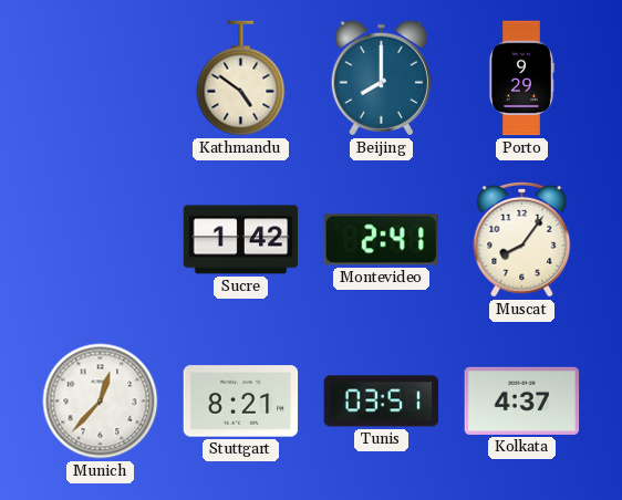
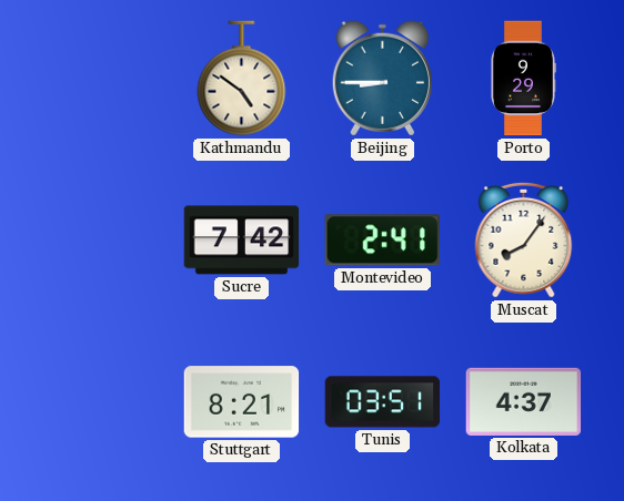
Beijing: 8:00 -> 8:45 (382, 79)
Sucre: 1:42 -> 7:42 (242, 241)
Munich: 12:37 -> none (101, 402)
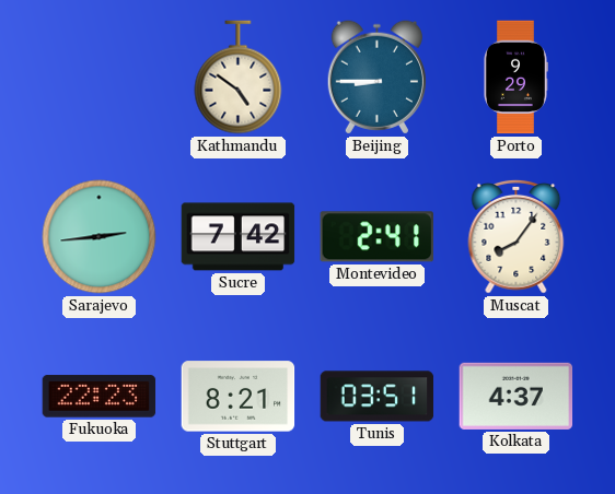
Sarajevo: none -> 2:44 (100, 237)
Fukuoka: none -> 22:23 (100, 397)
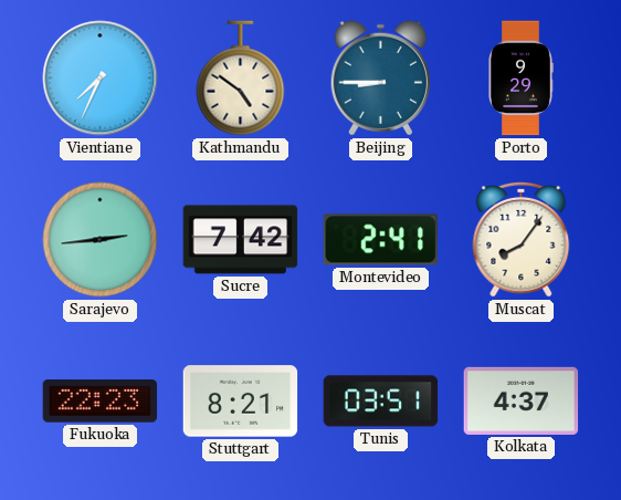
Vientiane: none -> 7:34 (101, 79)
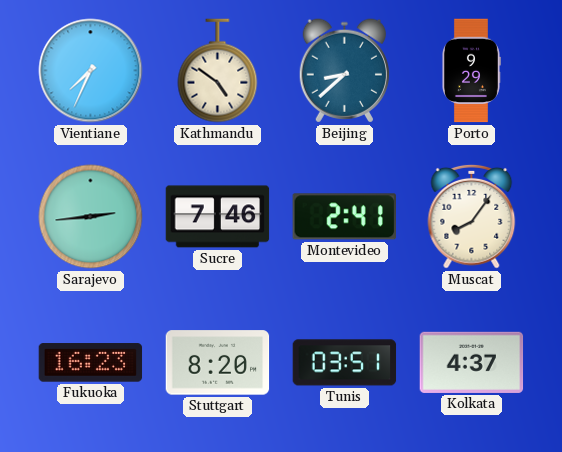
Beijing: 8:45 -> 8:38 (344, 71)
Sucre: 7:42 -> 7:46 (218, 217)
Fukuoka: 22:23 -> 16:23 (91, 363)
Stuttgart: 8:21 -> 8:20 (218, 363)
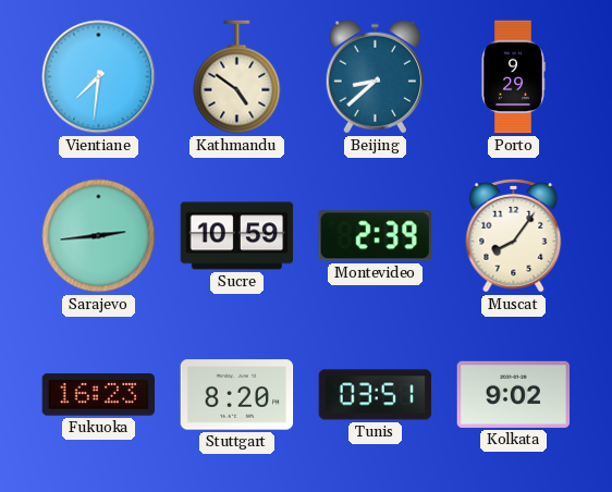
Vientiane: 7:34 -> 7:31 (99, 77)
Sucre: 7:46 -> 10:59 (237, 236)
Montevideo: 2:41 -> 2:39 (375, 236)
Kolkata: 4:37 -> 9:02 (514, 394)
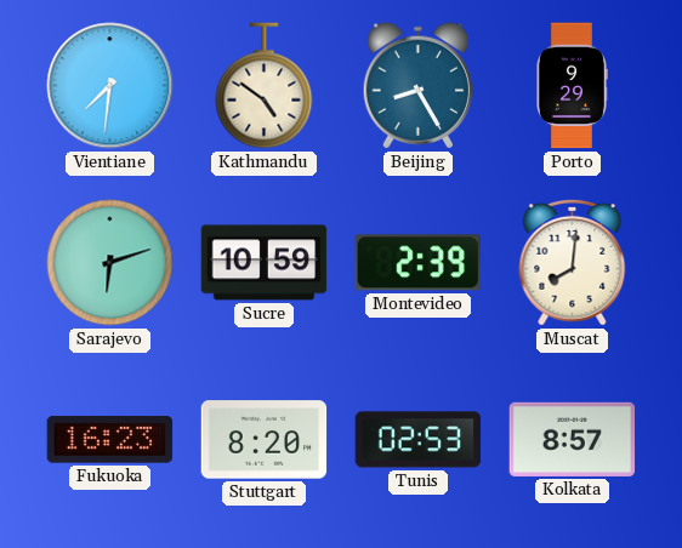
Beijing: 8:38 -> 8:25 (417, 86)
Sarajevo: 2:44 -> 6:12 (110, 263)
Muscat: 8:06 -> 8:01 (573, 262)
Tunis: 03:51 -> 02:53 (419, 440)
Kolkata: 9:02 -> 8:57 (573, 439)
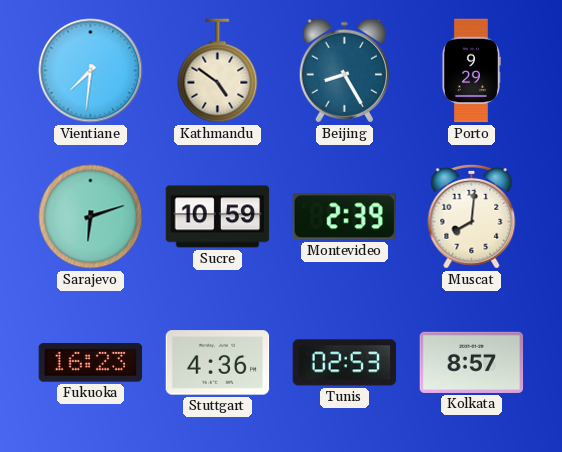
Stuttgart: 8:20 -> 4:36 (218, 363)
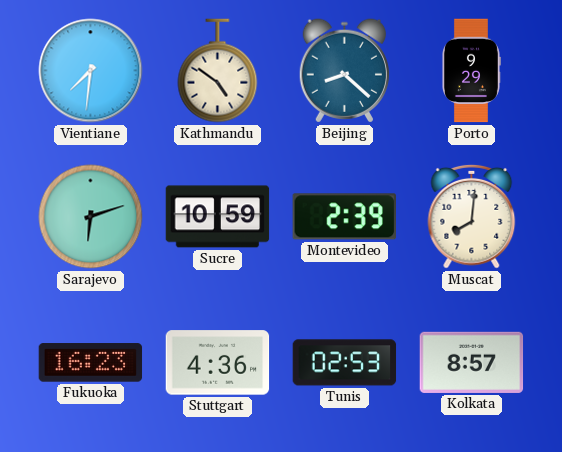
Beijing: 8:25 -> 8:22 (344, 71)
